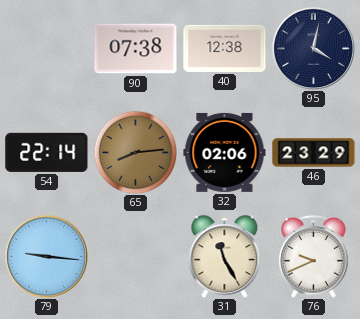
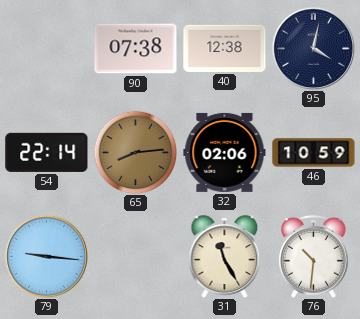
46: 23:29 -> 10:59 (314, 153)
76: 9:41 -> 10:31 (314, 256)
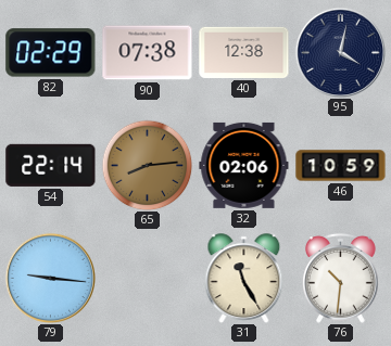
82: none -> 02:29 (51, 53)
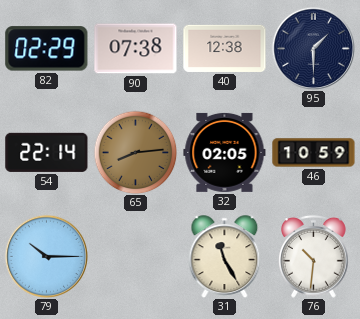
95: 4:02 -> 1:30 (313, 48)
32: 02:06 -> 02:05 (225, 152)
79: 9:16 -> 10:15 (46, 256)
